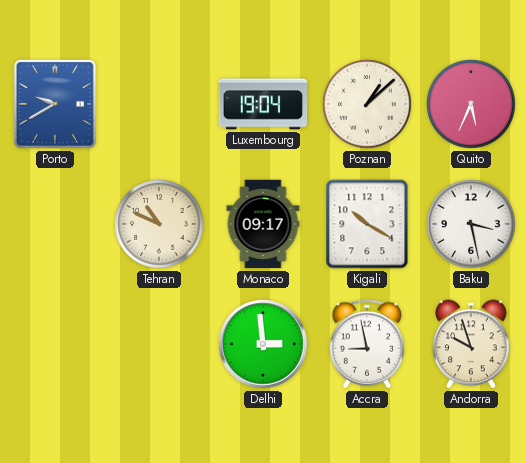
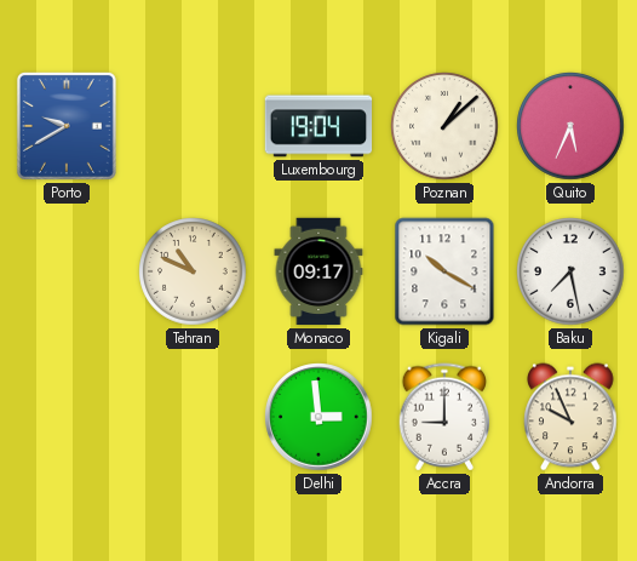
Baku: 3:28 -> 7:28 (570, 271)
Accra: 8:58 -> 9:00 (444, 417)
Andorra: 9:57 -> 9:56 (570, 417)
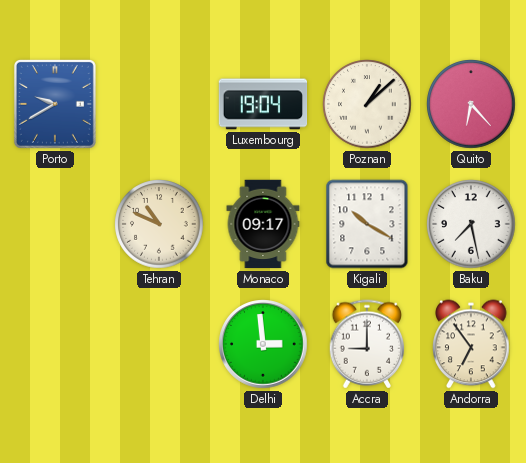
Quito: 5:34 -> 6:23 (471, 104)
Andorra: 9:56 -> 6:54 (471, 344)
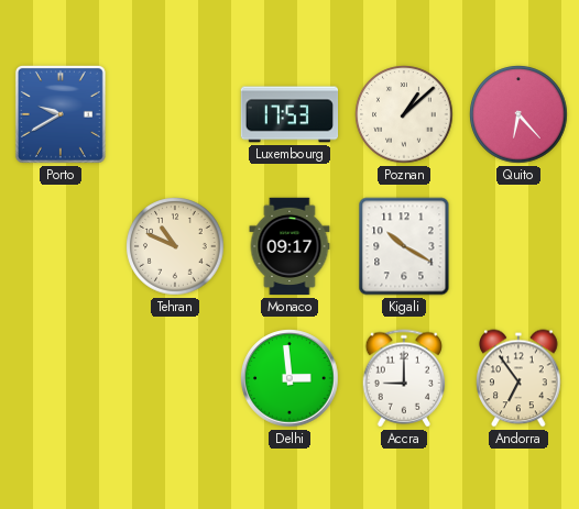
Luxembourg: 19:04 -> 17:53 (289, 114)
Baku: 7:28 -> none (471, 224)
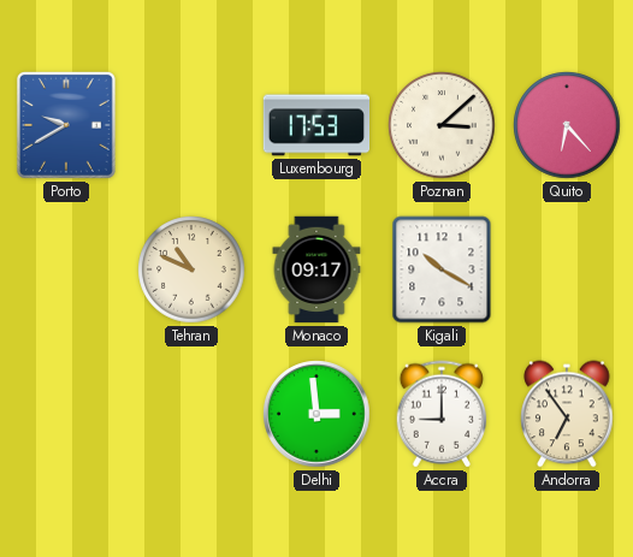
Poznan: 1:08 -> 3:08 (442, 125)
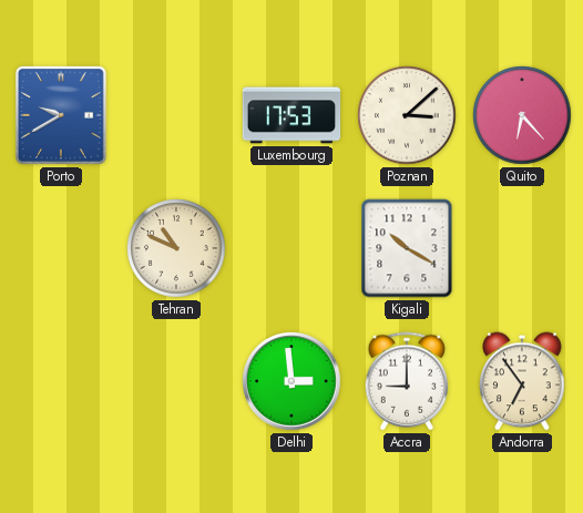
Monaco: 09:17 -> none (316, 269)
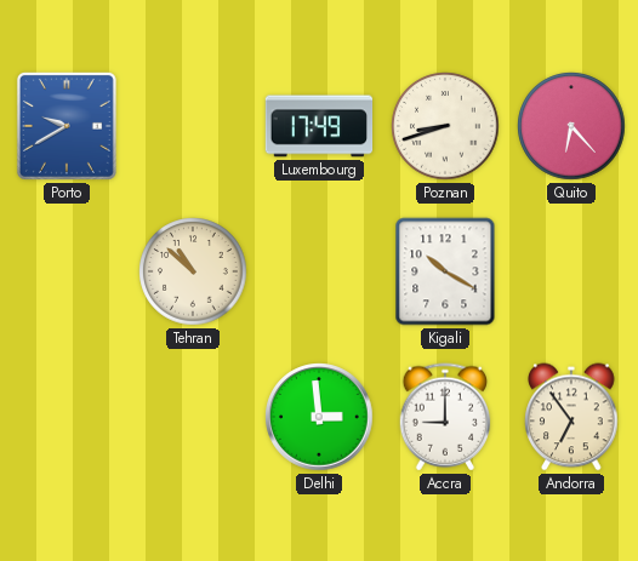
Luxembourg: 17:53 -> 17:49 (319, 126)
Poznan: 3:08 -> 8:42 (445, 126)
Tehran: 10:49 -> 10:52 (193, 271)
